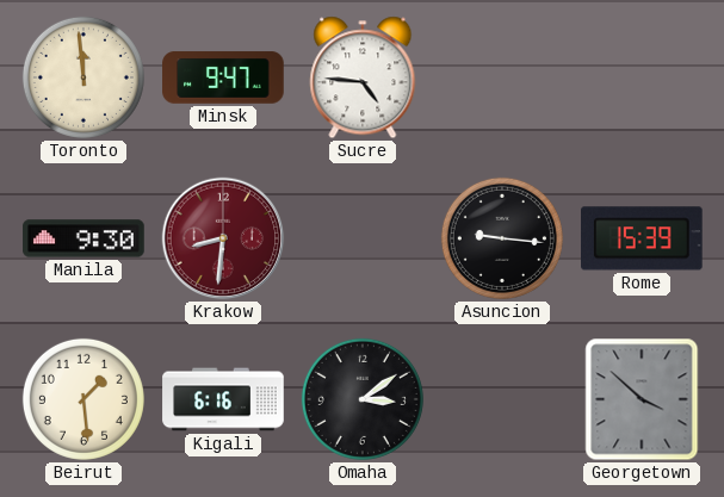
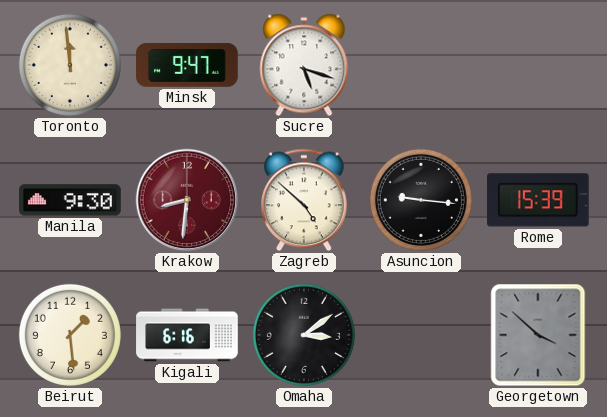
Sucre: 4:46 -> 5:18 (304, 65)
Zagreb: none -> 4:52 (304, 200)
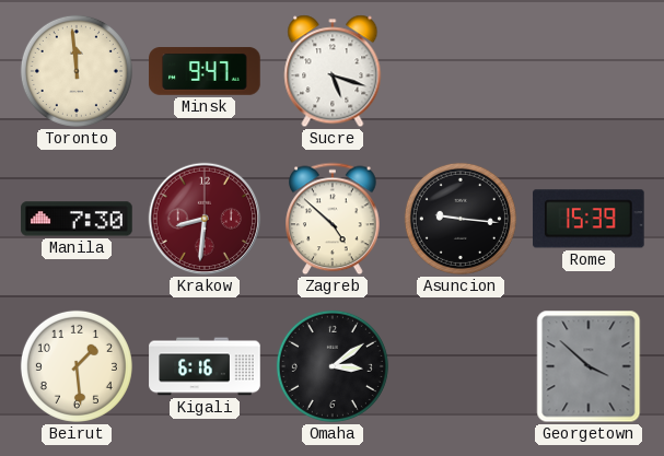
Manila: 9:30 -> 7:30 (77, 219)
